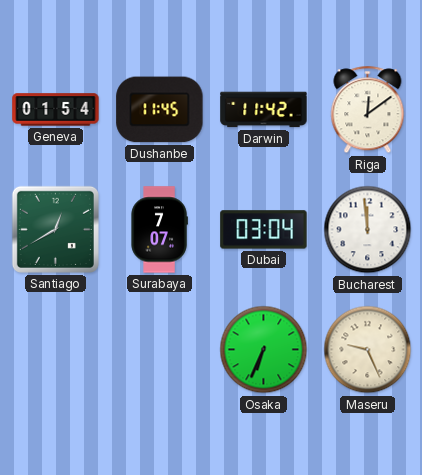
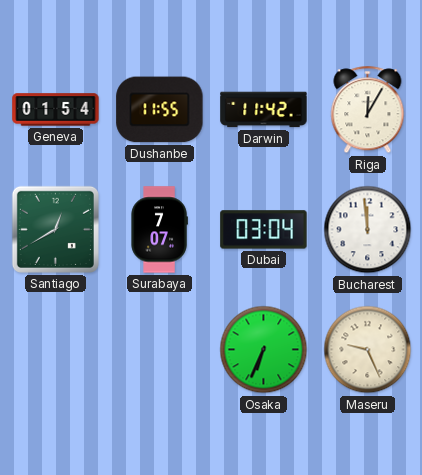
Dushanbe: 11:45 -> 11:55 (160, 110)
Riga: 12:09 -> 12:05 (368, 110)
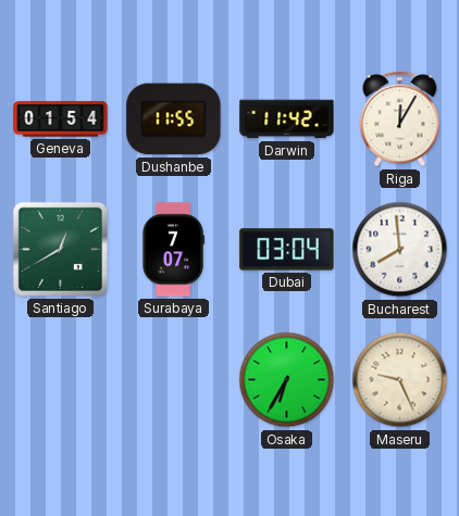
Bucharest: 11:59 -> 7:59 (400, 250)
Osaka: 6:34 -> 6:35 (287, 380)
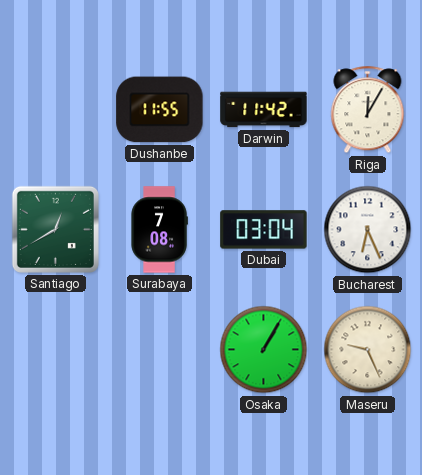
Geneva: 01:54 -> none (61, 119)
Surabaya: 7:07 -> 7:08 (159, 230)
Bucharest: 7:59 -> 6:26 (368, 230)
Osaka: 6:35 -> 1:05 (264, 350)
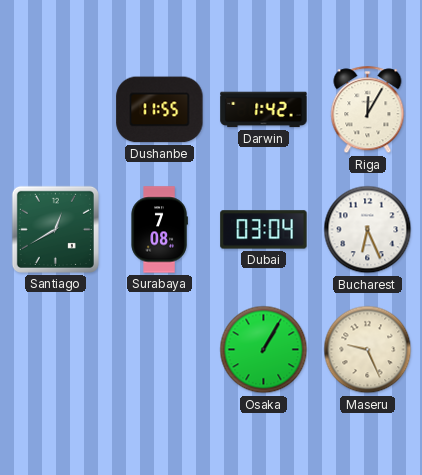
Darwin: 11:42 -> 1:42 (264, 110)
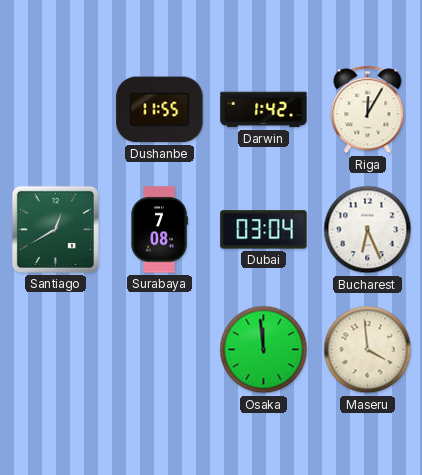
Osaka: 1:05 -> 11:59 (264, 350)
Maseru: 9:26 -> 3:59 (368, 350)
